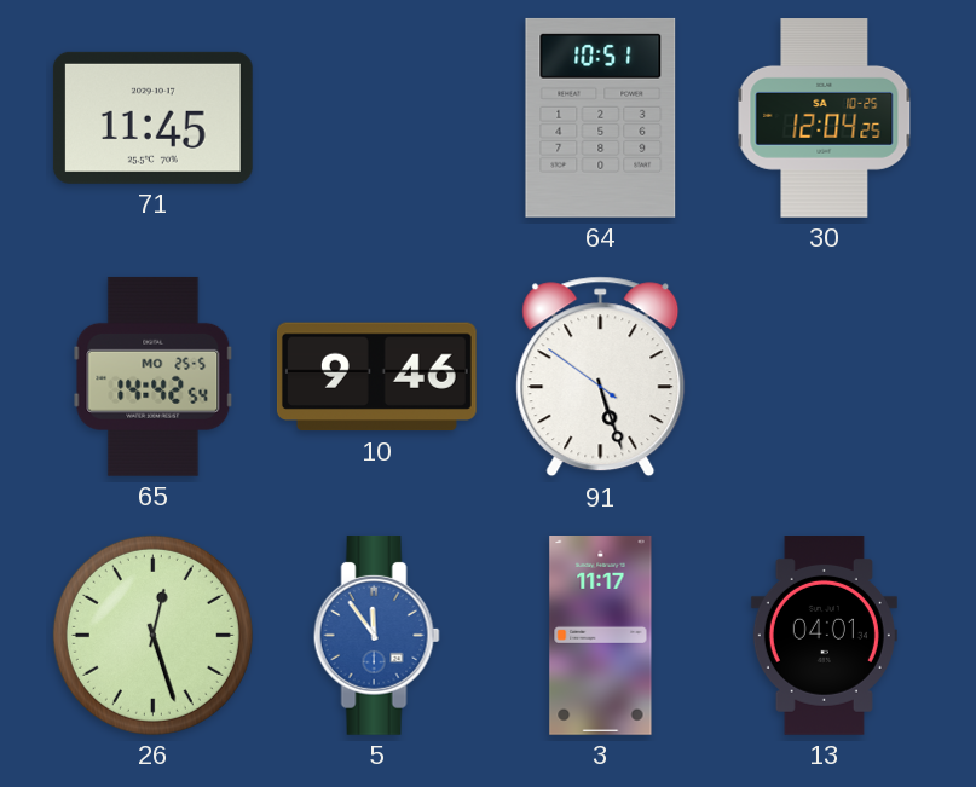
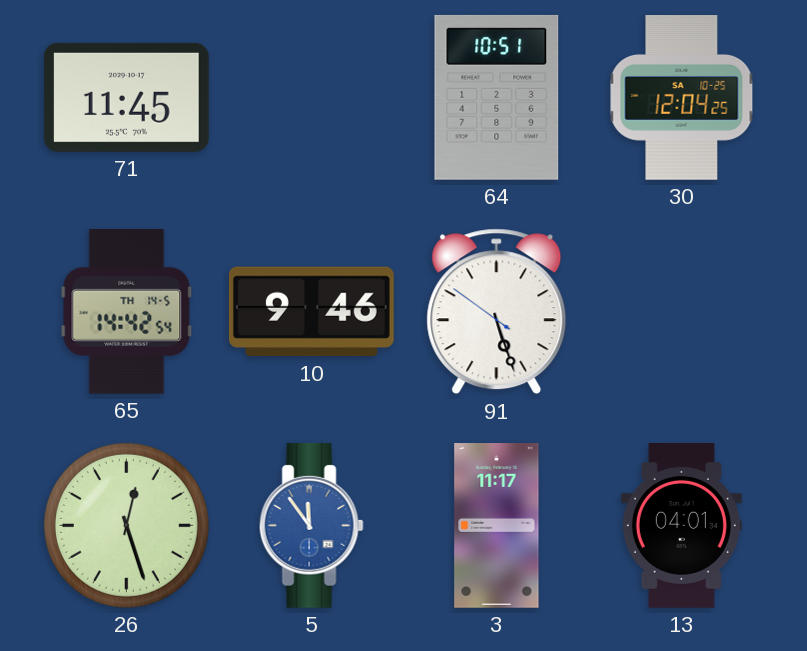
65 date: MO 25-5 -> TH 14-5 (127, 311)
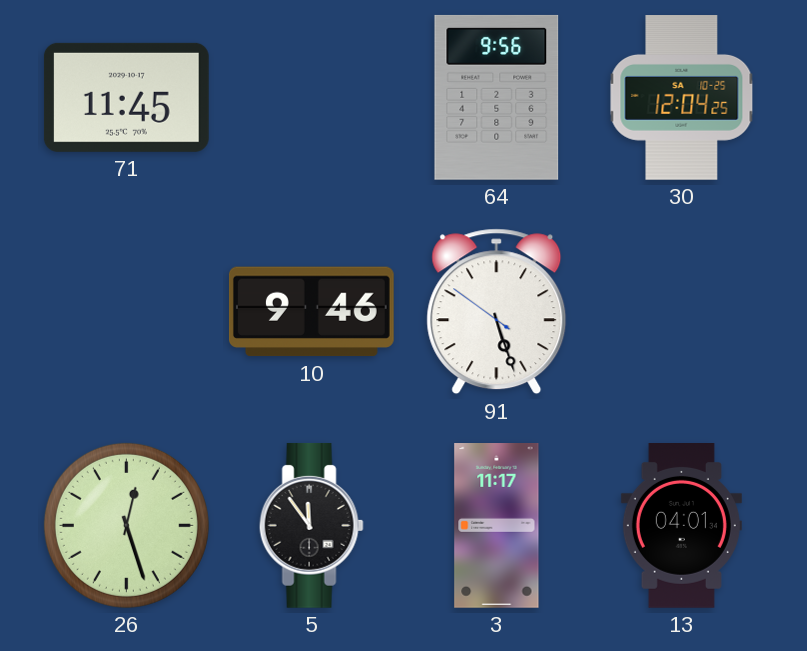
64: 10:51 -> 9:56 (497, 97)
65: 14:42 -> none (127, 311)
5 dial: blue -> black (311, 525)
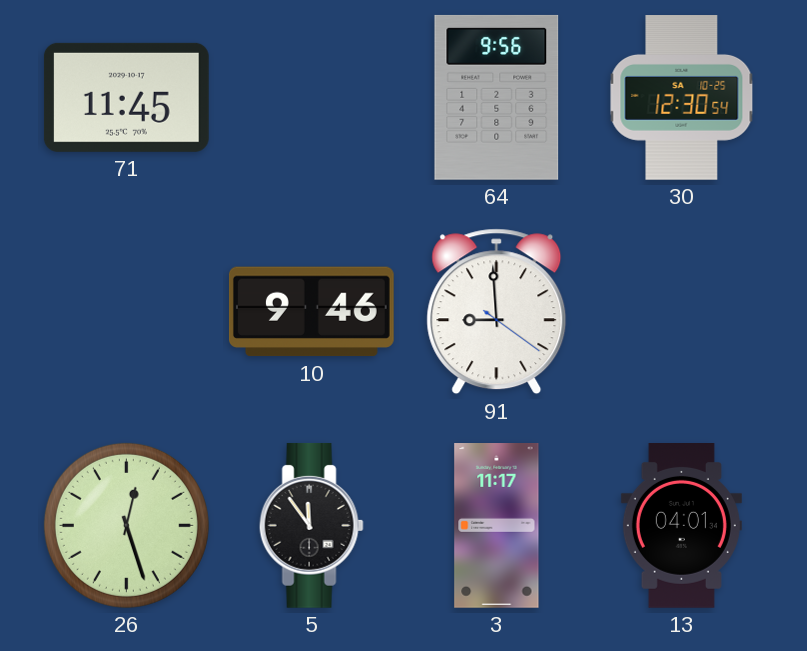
30: 12:04 -> 12:30 (682, 98)
91: 5:26 -> 8:59 (497, 312)
